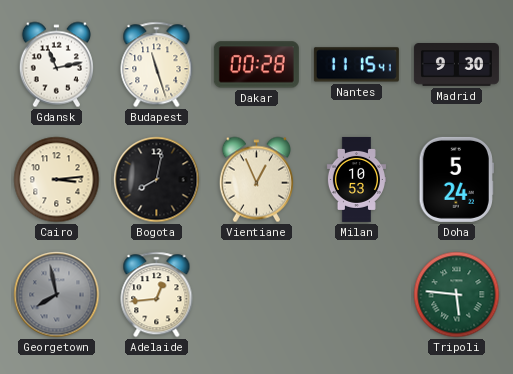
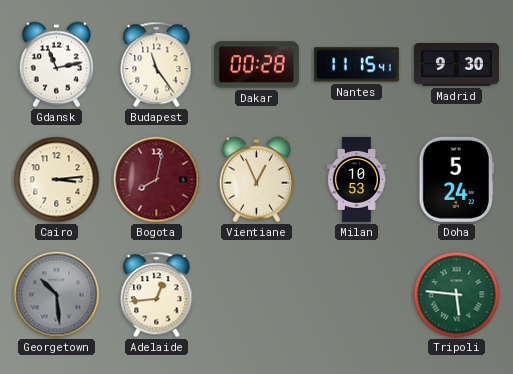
Budapest: 11:27 -> 11:24 (157, 65)
Bogota dial: black -> burgundy (157, 180)
Georgetown: 7:58 -> 10:29 (57, 295)
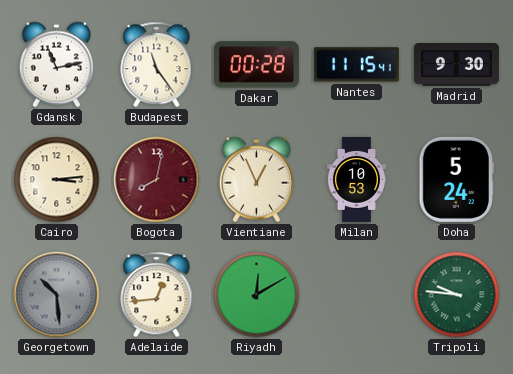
Riyadh: none -> 12:10 (257, 295)
Tripoli: 5:46 -> 9:46 (457, 295)
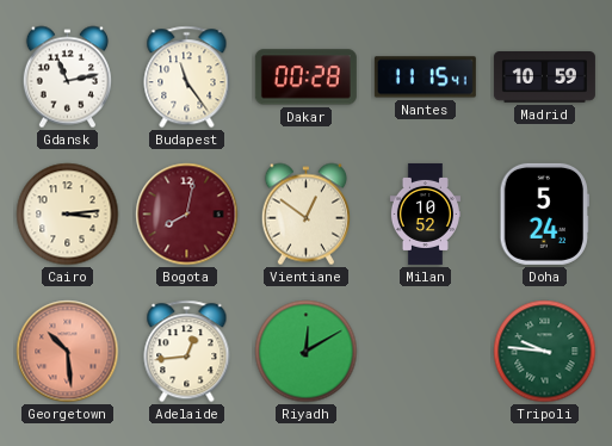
Madrid: 9:30 -> 10:59 (544, 78)
Vientiane: 12:56 -> 12:51 (305, 215)
Milan: 10:53 -> 10:52 (425, 213)
Georgetown dial: grey -> salmon (68, 352)
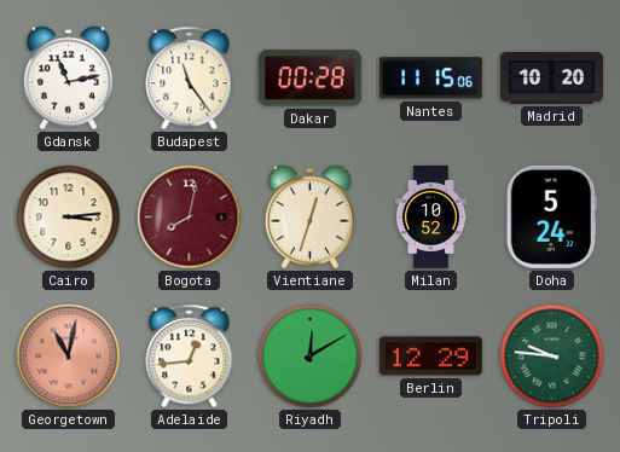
Nantes: 11:15:41 -> 11:15:06 (430, 79)
Madrid: 10:59 -> 10:20 (551, 79)
Vientiane: 12:51 -> 12:33 (309, 218)
Georgetown: 10:29 -> 11:02 (69, 357)
Berlin: none -> 12:29 (430, 357)
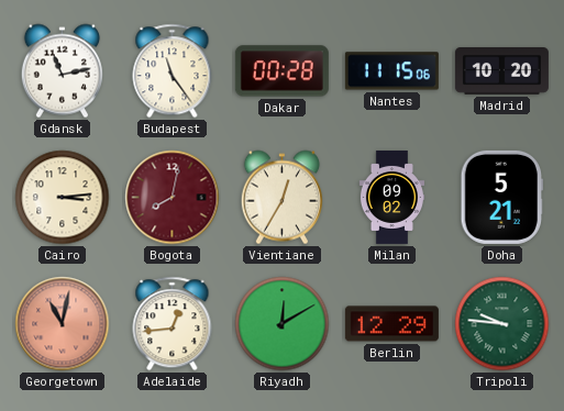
Vientiane: 12:33 -> 12:35 (281, 198)
Milan: 10:52 -> 09:02 (391, 197)
Doha: 5:24 -> 5:21 (501, 197)
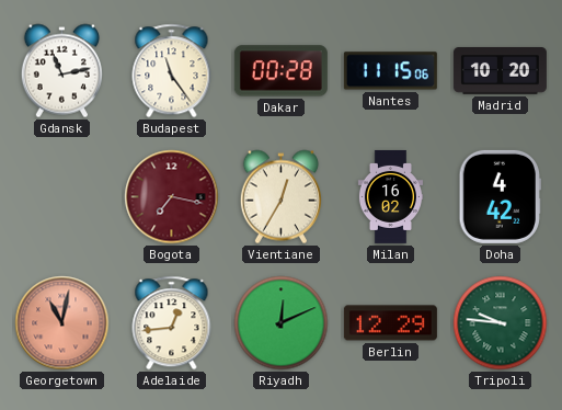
Cairo: 3:14 -> none (63, 198)
Bogota: 8:02 -> 7:17 (172, 197)
Milan: 09:02 -> 16:02 (390, 196)
Doha: 5:21 -> 4:42 (500, 196)
Riyadh: 12:10 -> 12:11 (282, 323)
